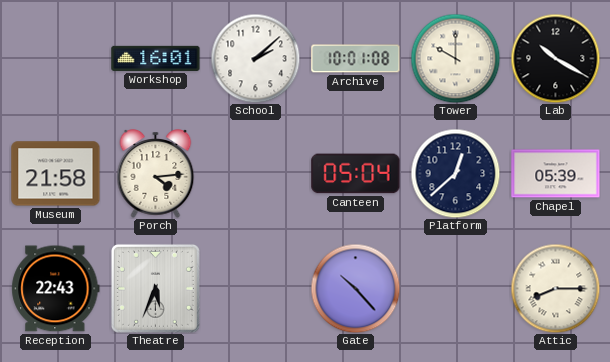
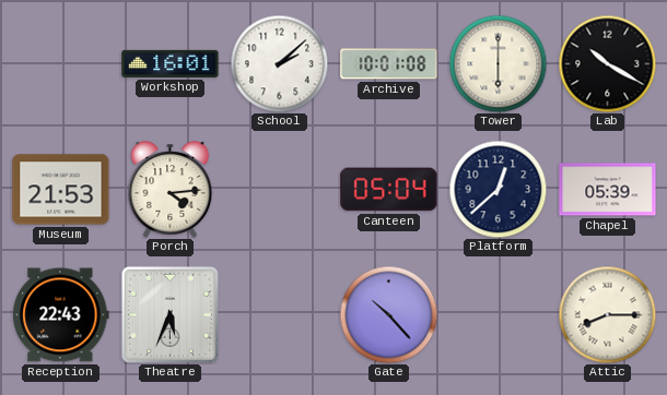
Tower: 10:00 -> 6:00 (498, 63)
Museum: 21:58 -> 21:53 (61, 190)
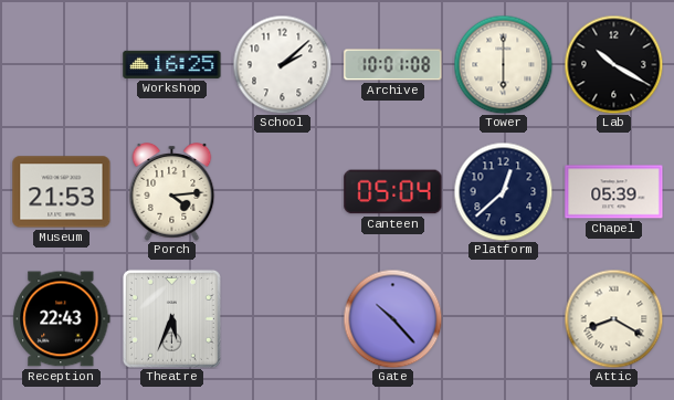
Workshop: 16:01 -> 16:25 (172, 64)
Attic: 8:15 -> 8:20 (613, 318)
